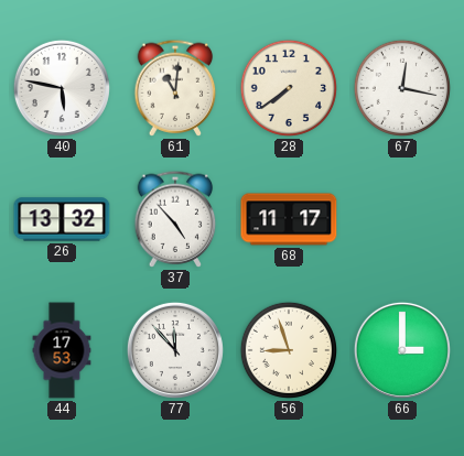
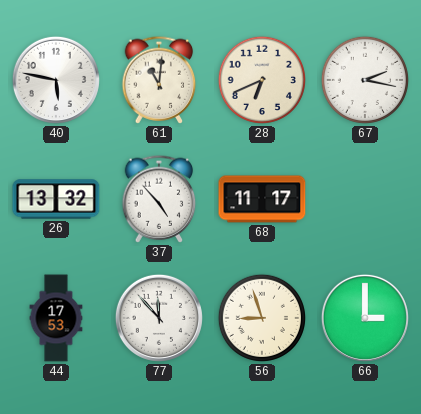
28: 7:39 -> 6:41 (262, 80)
67: 12:17 -> 2:17 (365, 80)
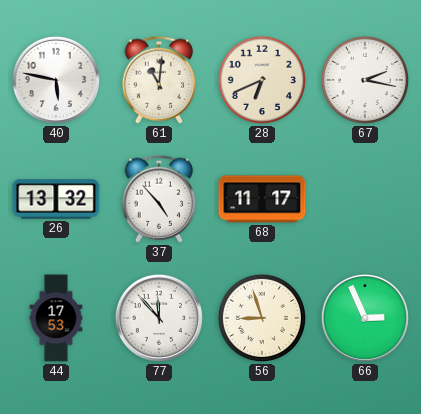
66: 3:00 -> 2:56 (365, 318)
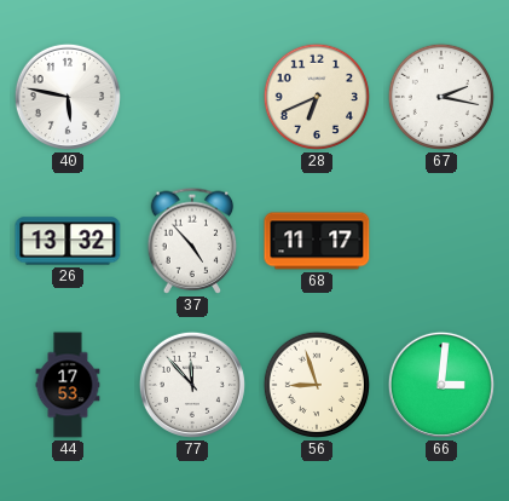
61: 11:01 -> none (159, 80)
66: 2:56 -> 3:01 (441, 385)
